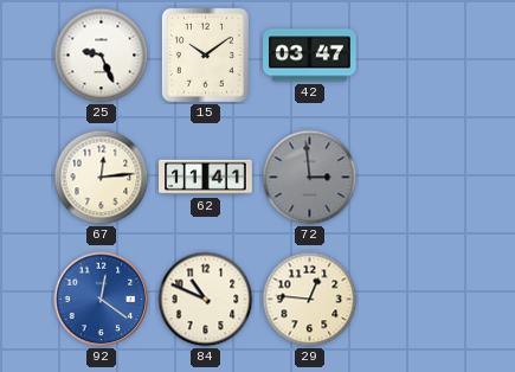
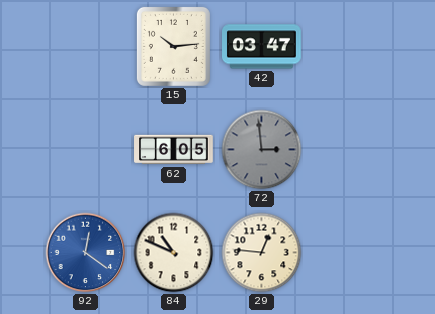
25: 9:26 -> none (102, 56)
15: 10:09 -> 10:14 (173, 46)
67: 12:14 -> none (102, 178)
62: 11:41 -> 6:05 (174, 150)
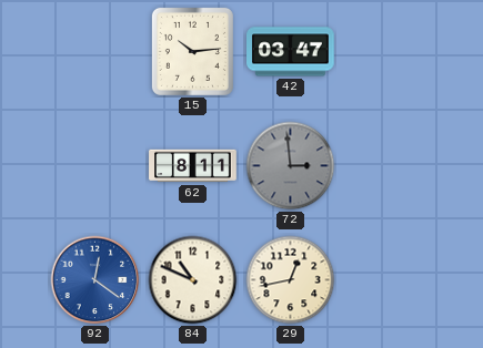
62: 6:05 -> 8:11 (193, 166)
29: 12:46 -> 12:43 (291, 280)
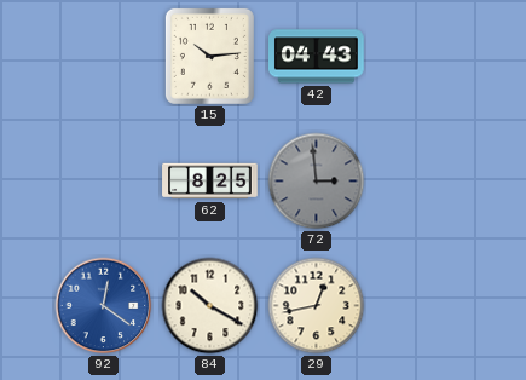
42: 03:47 -> 04:43 (317, 57)
62: 8:11 -> 8:25 (210, 182)
84: 10:49 -> 10:20 (210, 306)
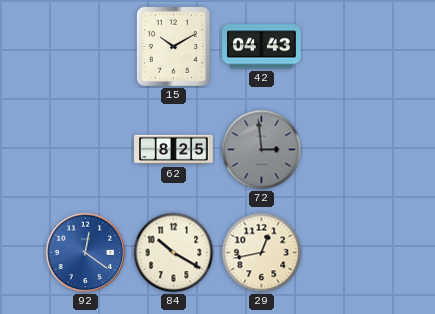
15: 10:14 -> 10:10 (173, 46)
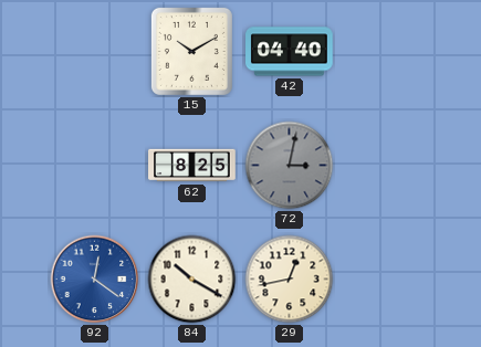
42: 04:43 -> 04:40 (290, 52)
72: 2:59 -> 3:02 (290, 166)
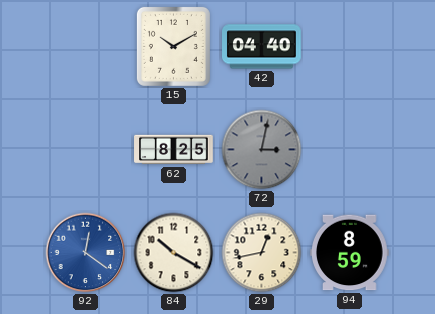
94: none -> 8:59 (350, 253)
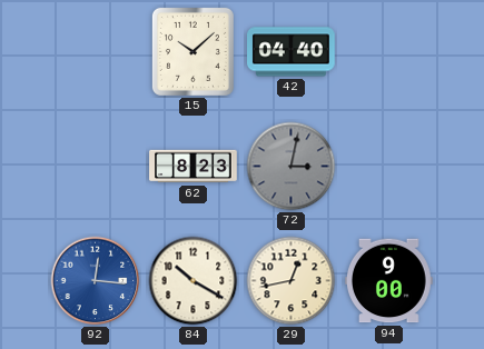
15: 10:10 -> 10:08 (192, 51)
62: 8:25 -> 8:23 (194, 167)
92: 12:21 -> 12:16 (96, 281)
94: 8:59 -> 9:00 (389, 281)
